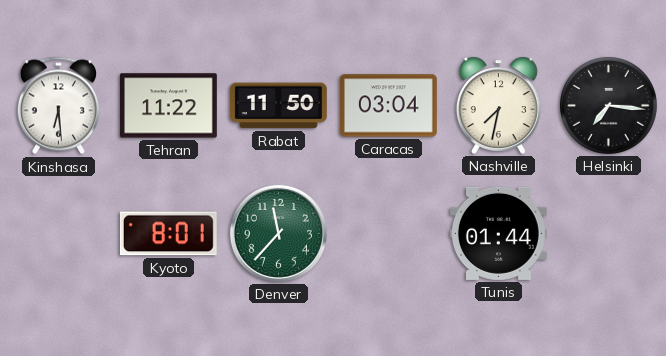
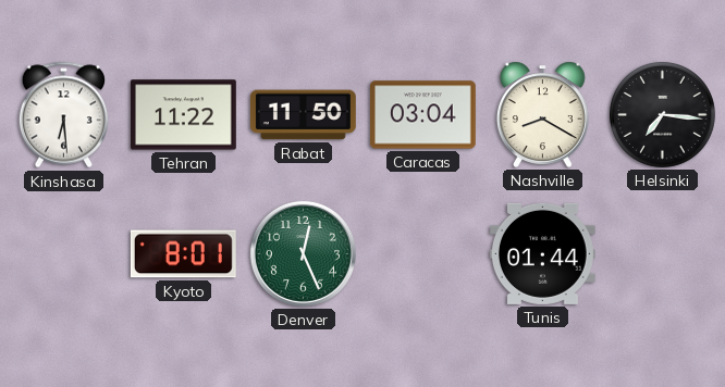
Nashville: 7:32 -> 8:20 (542, 114)
Denver: 11:37 -> 12:26 (303, 253)
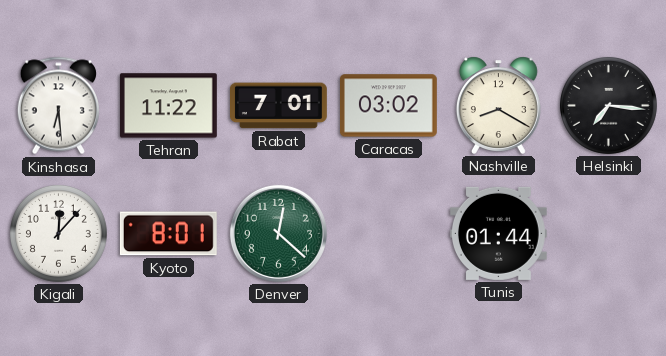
Rabat: 11:50 -> 7:01 (278, 106)
Caracas: 03:04 -> 03:02 (388, 106)
Kigali: none -> 12:07 (58, 233)
Denver: 12:26 -> 12:22 (278, 233)
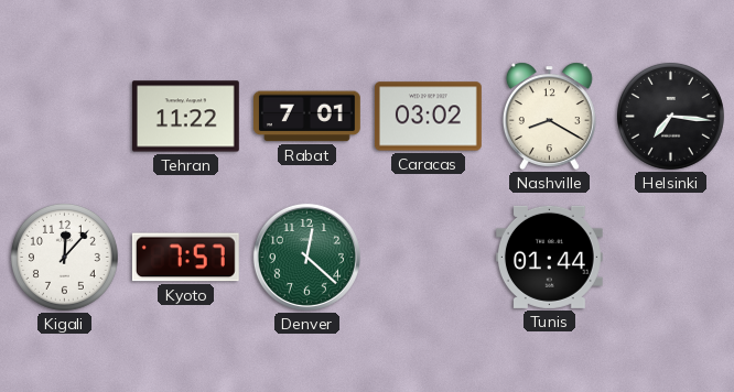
Kinshasa: 6:29 -> none (58, 106)
Kyoto: 8:01 -> 7:57 (185, 258)
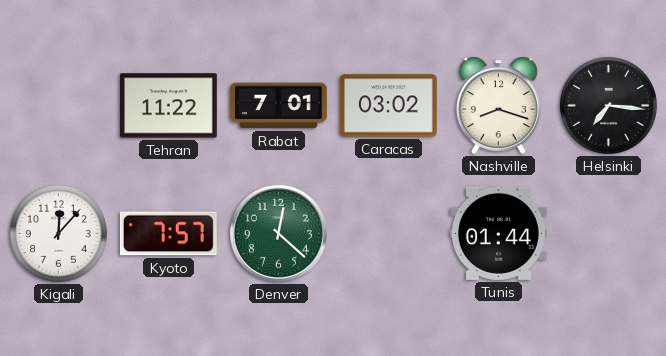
Nashville: 8:20 -> 8:18 (498, 105)
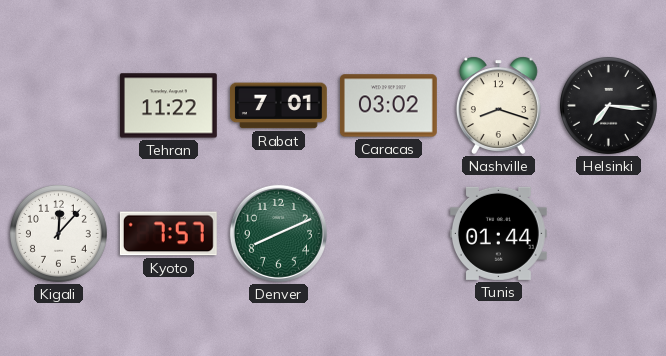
Denver: 12:22 -> 8:11 (278, 233)
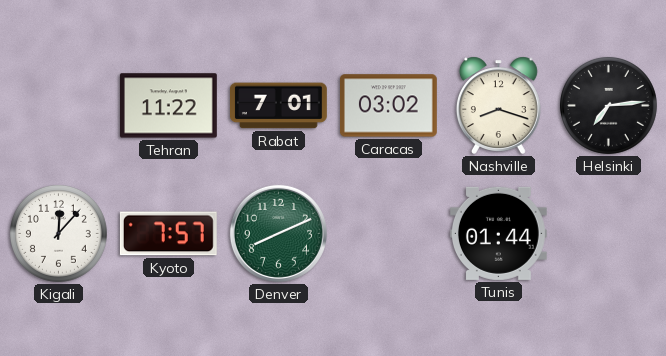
Helsinki: 7:16 -> 7:14 (608, 105)
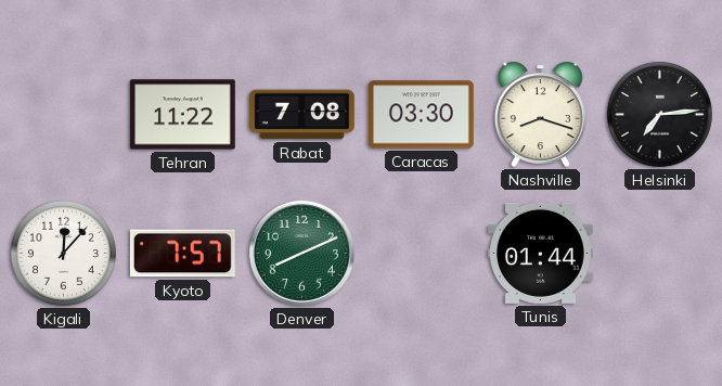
Rabat: 7:01 -> 7:08 (301, 115)
Caracas: 03:02 -> 03:30 (421, 115)
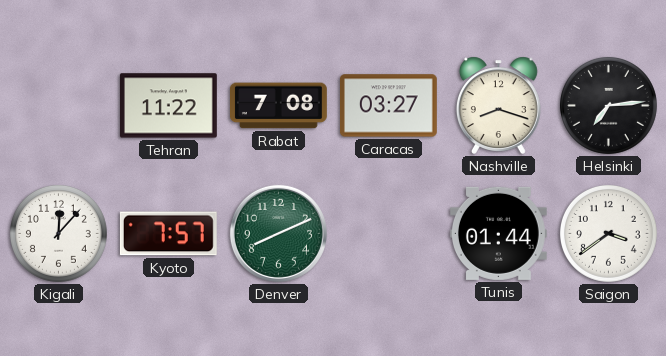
Caracas: 03:30 -> 03:27 (388, 106)
Saigon: none -> 3:39 (608, 233)
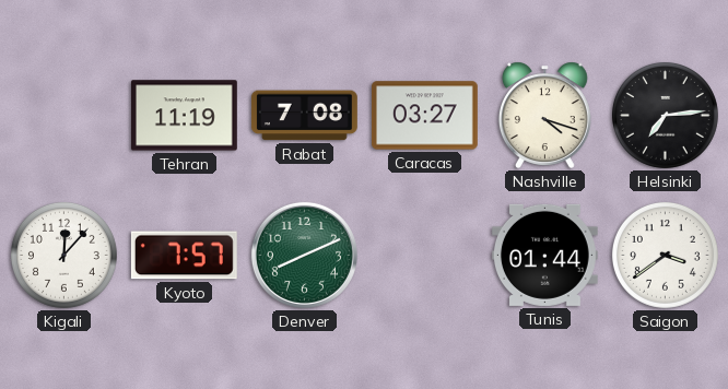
Tehran: 11:22 -> 11:19 (184, 116)
Nashville: 8:18 -> 4:18 (544, 115)
